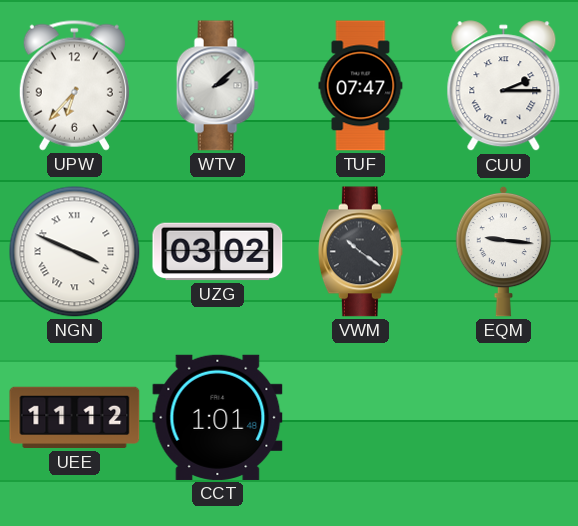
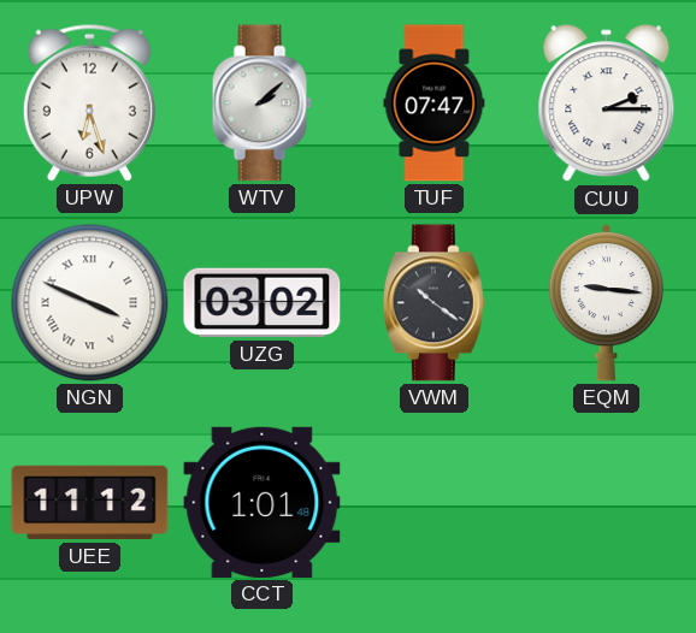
UPW: 6:37 -> 6:27 (89, 102)
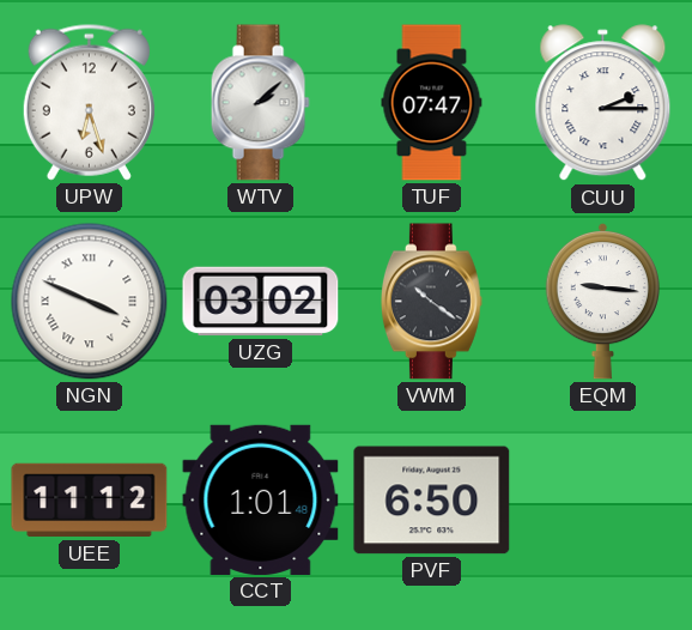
PVF: none -> 6:50 (432, 501)
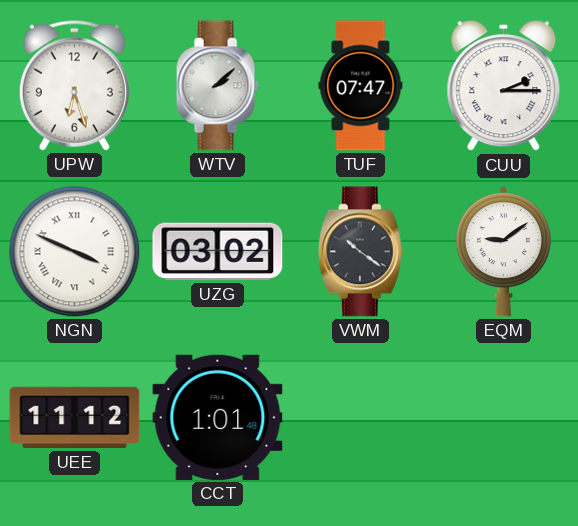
EQM: 9:16 -> 9:09 (503, 251)
PVF: 6:50 -> none (432, 501)
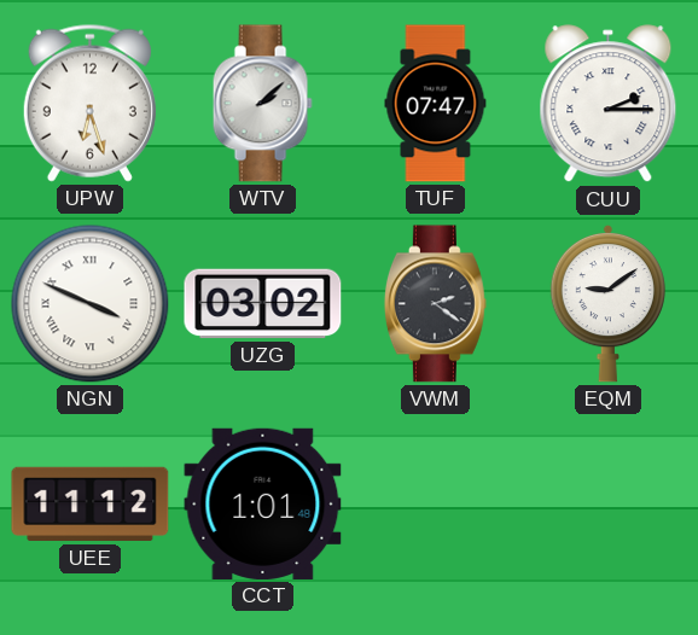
VWM: 10:21 -> 2:21 (435, 304)
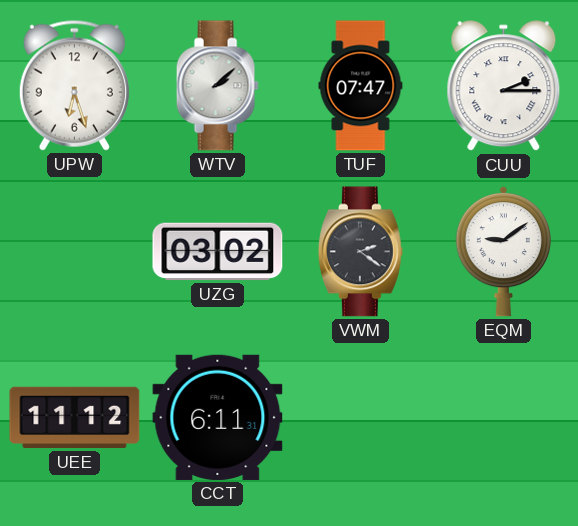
NGN: 3:49 -> none (91, 304)
CCT: 1:01 -> 6:11 (218, 417)
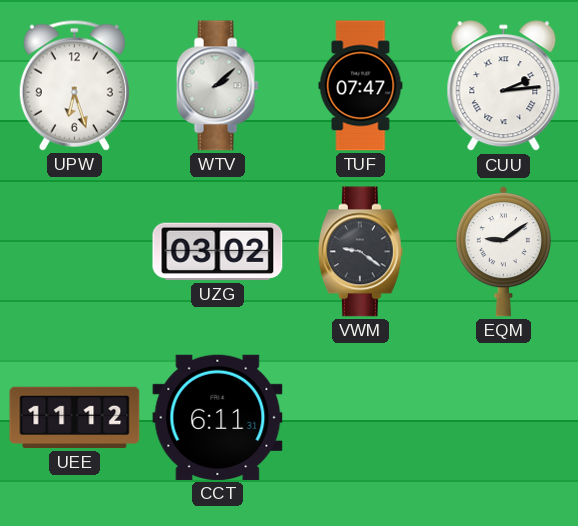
CUU: 2:15 -> 2:14 (504, 86)
VWM: 2:21 -> 9:21 (360, 252)
